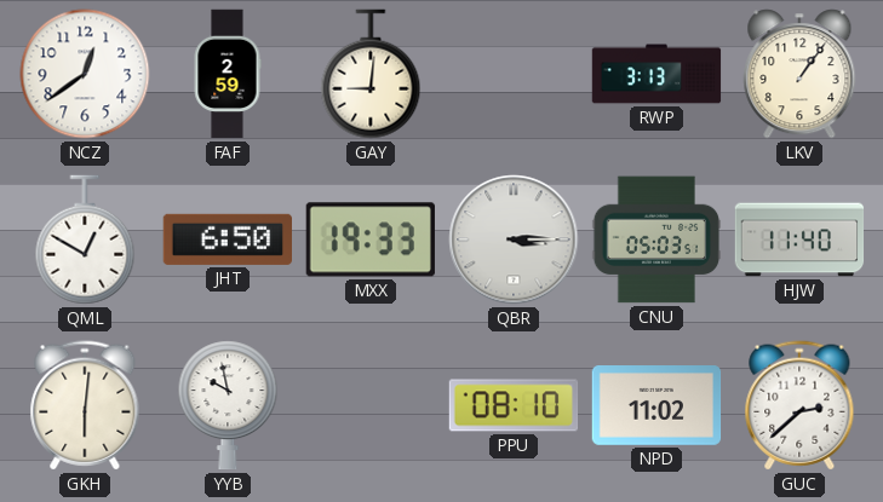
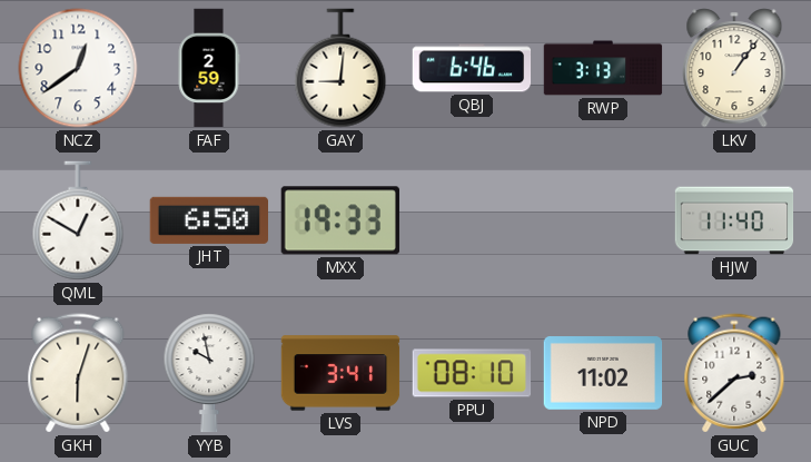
QBJ: none -> 6:46 (472, 68)
QBR: 3:15 -> none (514, 240)
CNU: 05:03 -> none (656, 240)
GKH: 6:01 -> 6:03 (78, 373)
LVS: none -> 3:41 (340, 373)
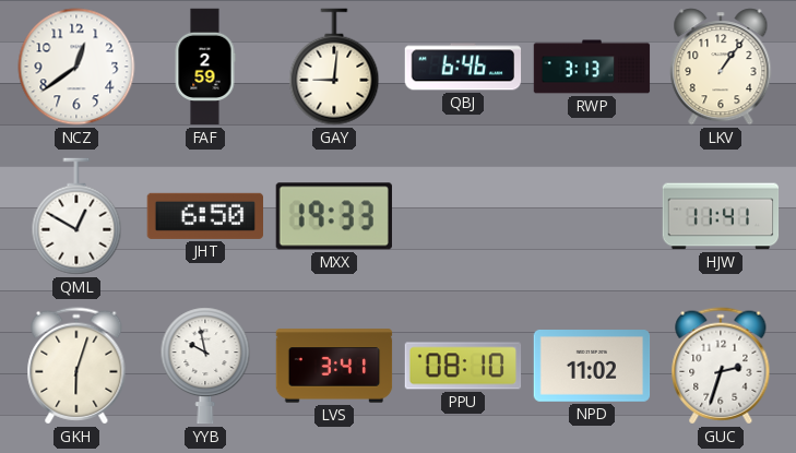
HJW: 11:40 -> 11:41 (721, 216)
GUC: 2:38 -> 2:33 (721, 366)
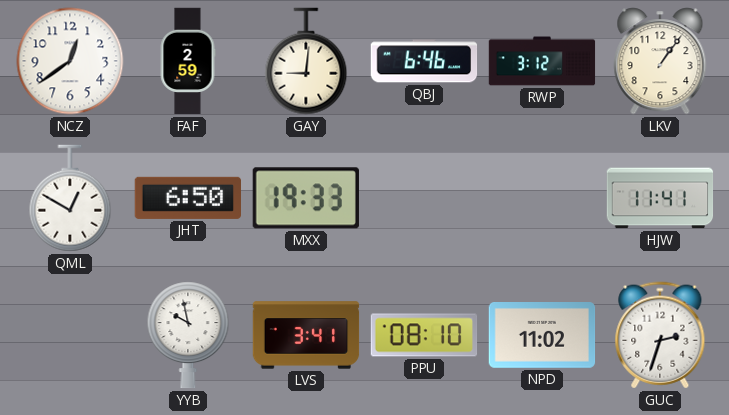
RWP: 3:13 -> 3:12 (542, 61)
GKH: 6:03 -> none (76, 366)
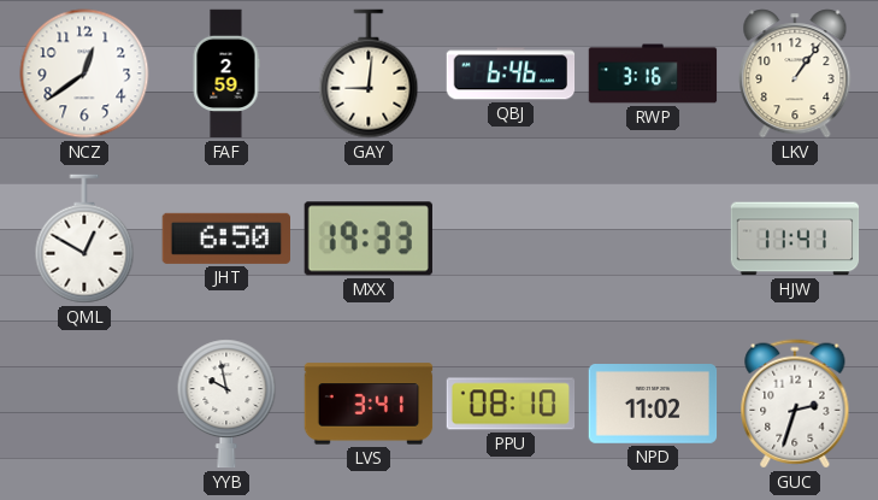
RWP: 3:12 -> 3:16 (653, 73)
